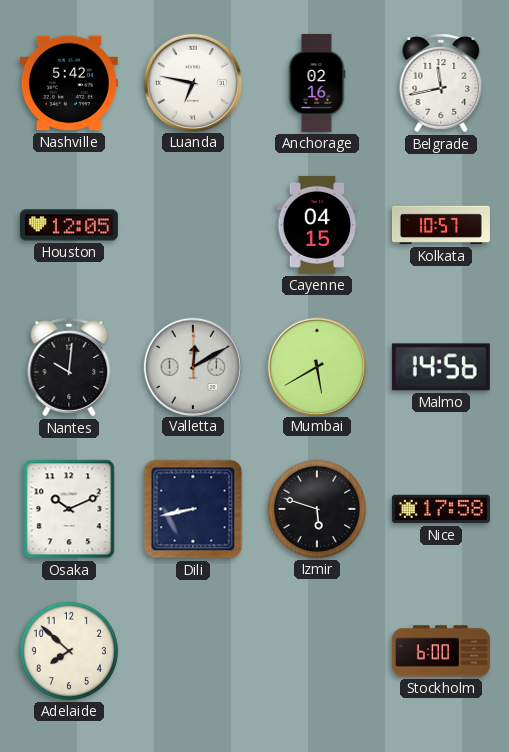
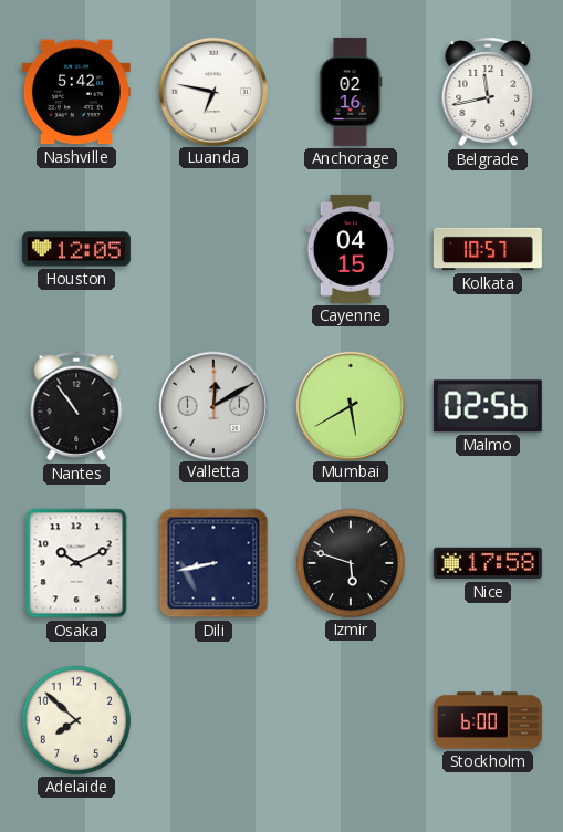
Nantes: 10:01 -> 10:54 (76, 406)
Malmo: 14:56 -> 02:56 (488, 406)
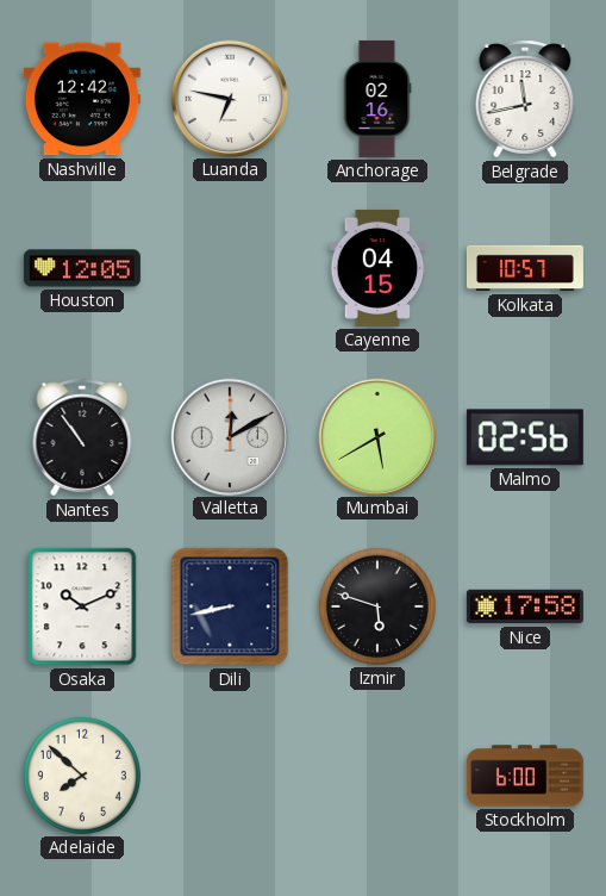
Nashville: 5:42 -> 12:42 (82, 99)
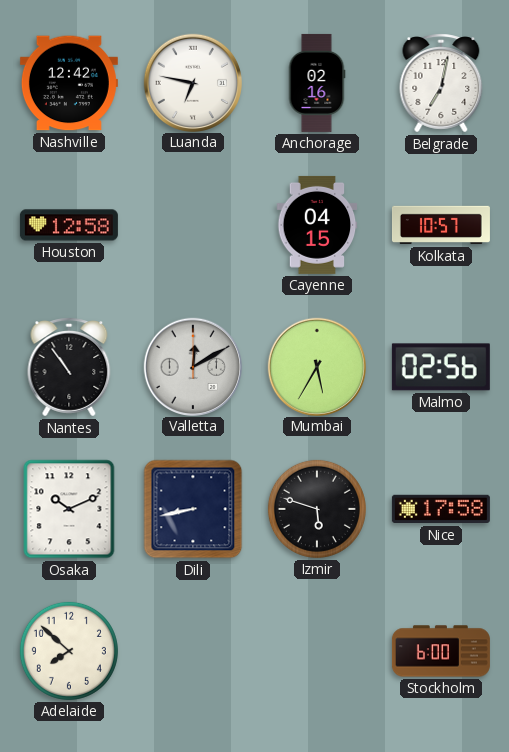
Belgrade: 11:43 -> 7:02 (441, 83)
Houston: 12:05 -> 12:58 (69, 225)
Mumbai: 5:40 -> 5:35 (316, 366)
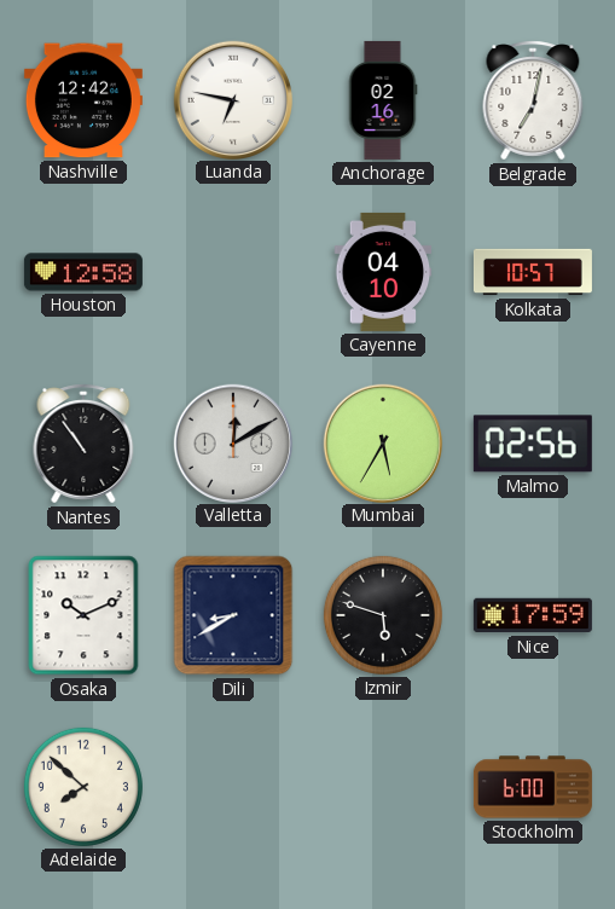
Cayenne: 04:15 -> 04:10 (383, 272)
Dili: 8:43 -> 8:40 (233, 615)
Nice: 17:58 -> 17:59 (533, 615)
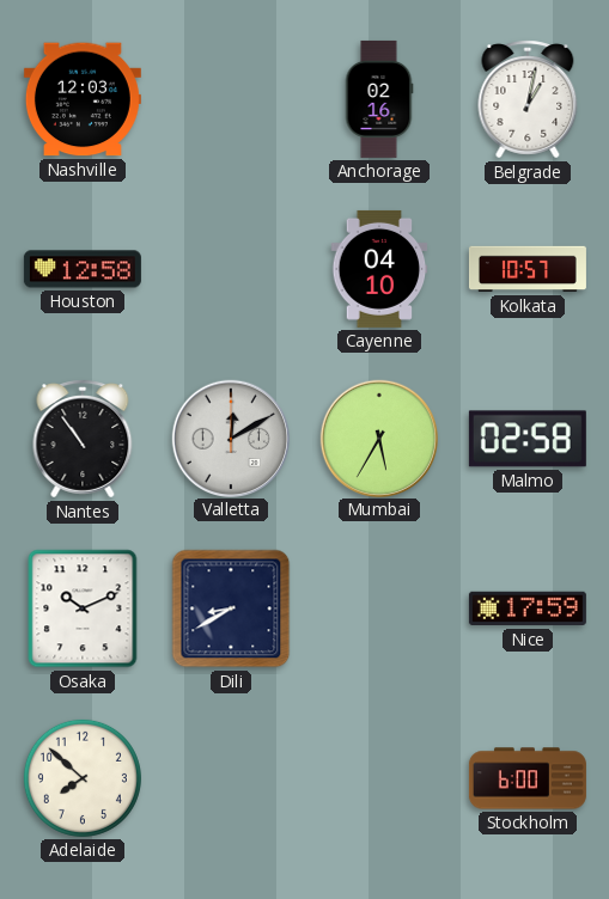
Nashville: 12:42 -> 12:03 (83, 99)
Luanda: 6:47 -> none (232, 99)
Belgrade: 7:02 -> 1:02 (528, 99)
Malmo: 02:56 -> 02:58 (528, 439)
Izmir: 5:48 -> none (383, 615)
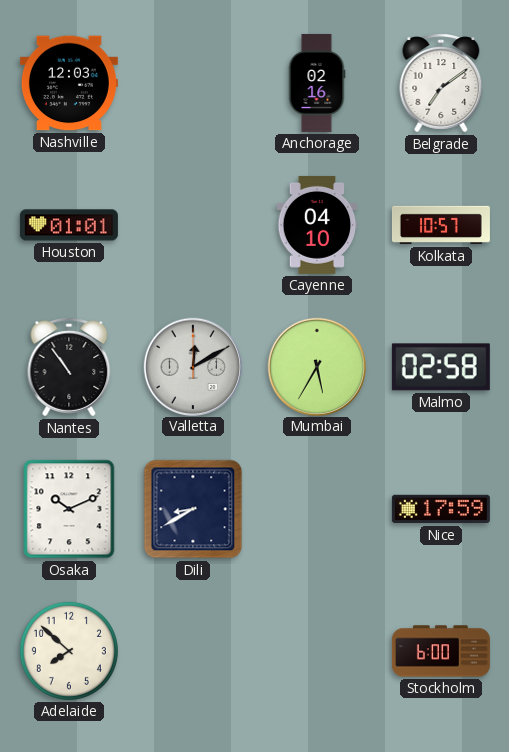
Belgrade: 1:02 -> 7:09 (441, 83)
Houston: 12:58 -> 01:01 (69, 225)
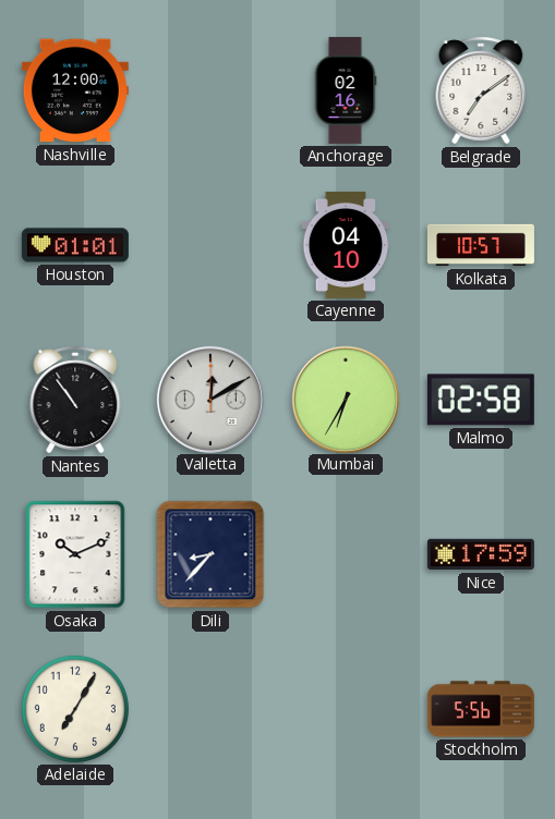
Nashville: 12:03 -> 12:00 (75, 90)
Mumbai: 5:35 -> 6:35 (345, 399)
Dili: 8:40 -> 8:37 (210, 554)
Adelaide: 7:52 -> 7:05 (75, 709)
Stockholm: 6:00 -> 5:56 (481, 709)
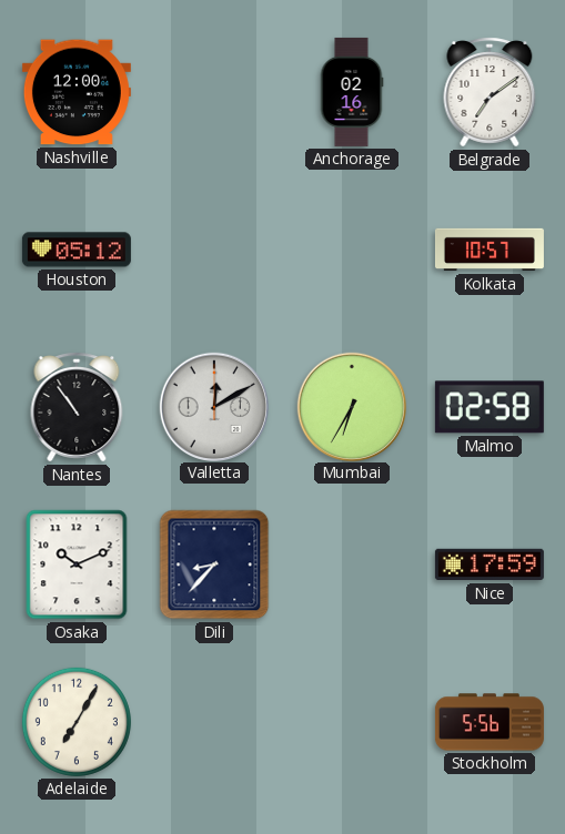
Houston: 01:01 -> 05:12 (77, 250)
Cayenne: 04:10 -> none (346, 245)
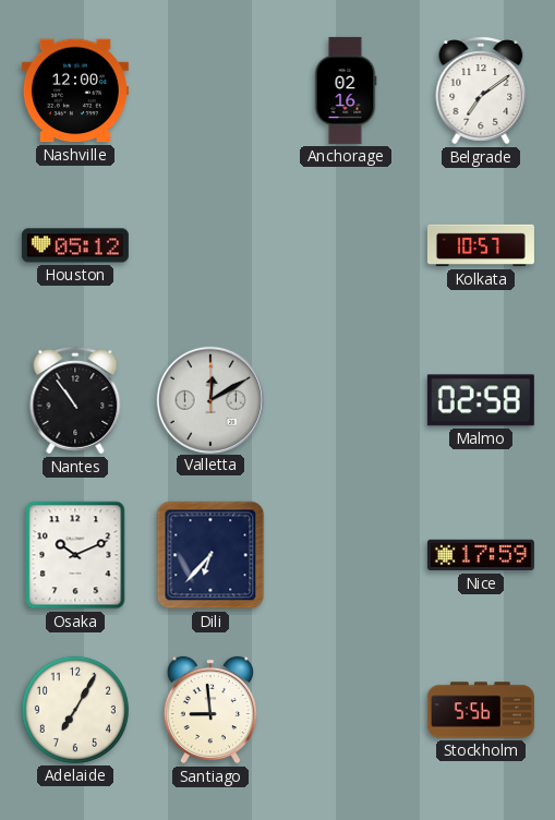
Mumbai: 6:35 -> none (351, 406)
Dili: 8:37 -> 6:37 (210, 555)
Santiago: none -> 8:59 (210, 710)
